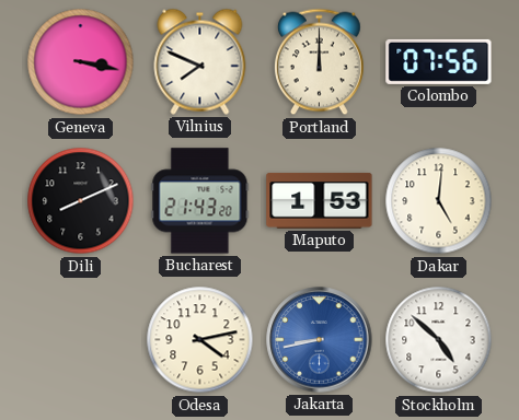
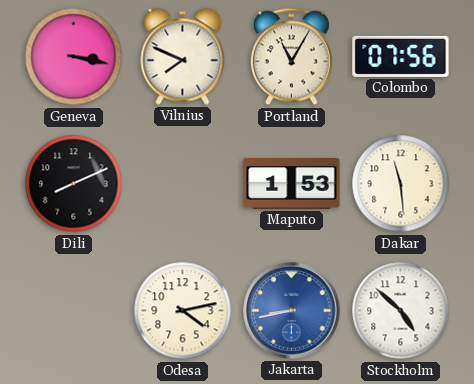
Portland: 12:00 -> 11:05 (292, 57)
Bucharest: 21:43 -> none (200, 201)
Dakar: 5:01 -> 11:29 (401, 184)
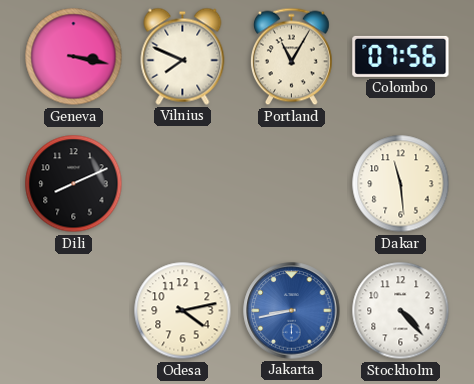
Maputo: 1:53 -> none (292, 184)
Stockholm: 4:52 -> 4:23 (401, 311)
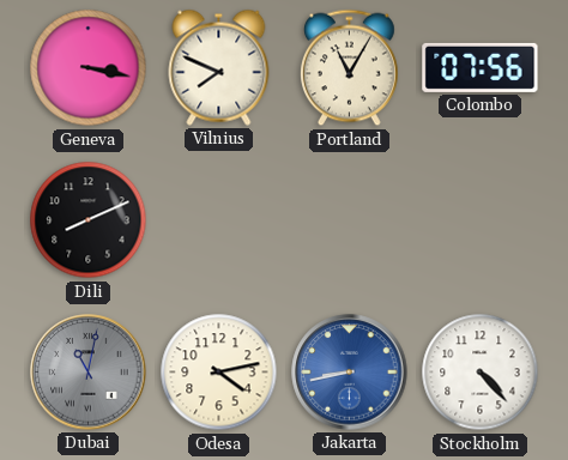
Dakar: 11:29 -> none (401, 184)
Dubai: none -> 11:02 (89, 373)
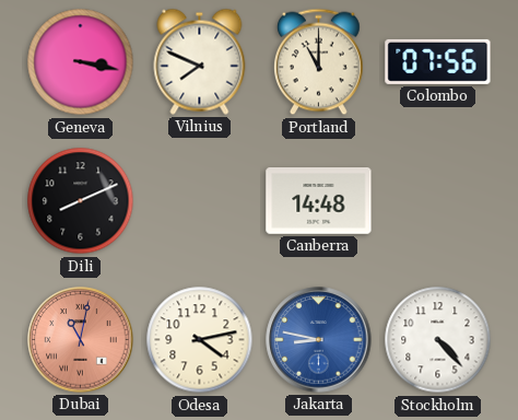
Portland: 11:05 -> 11:00 (319, 62)
Canberra: none -> 14:48 (319, 201)
Dubai dial: grey -> salmon (81, 340)
Jakarta: 8:43 -> 8:47 (319, 340)
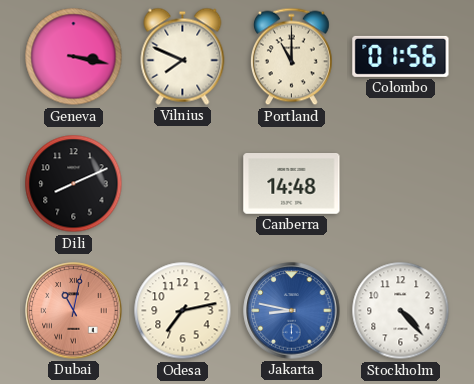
Colombo: 07:56 -> 01:56 (401, 56)
Odesa: 4:13 -> 7:13 (183, 311)
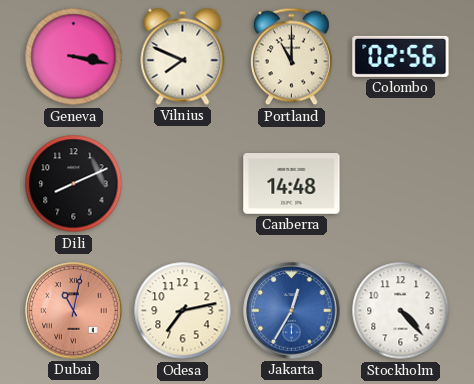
Colombo: 01:56 -> 02:56 (401, 56)
Jakarta: 8:47 -> 12:35 (292, 311)
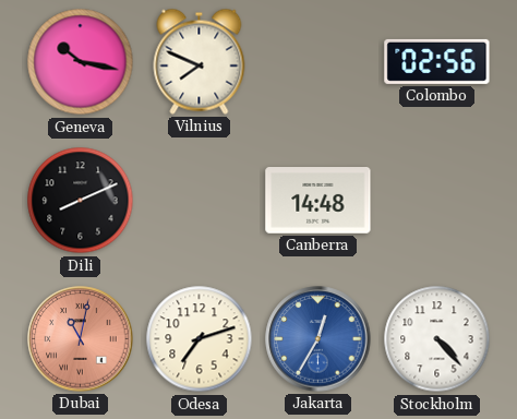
Geneva: 3:17 -> 10:17 (81, 62)
Portland: 11:00 -> none (292, 57)
Odesa: 7:13 -> 7:12 (200, 339)
